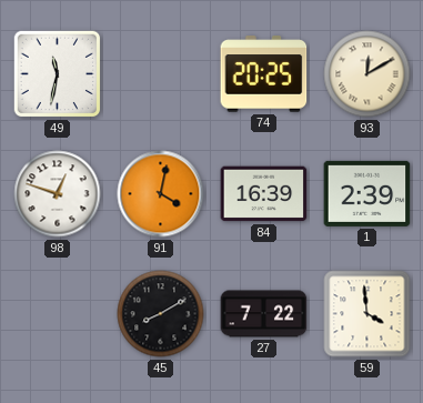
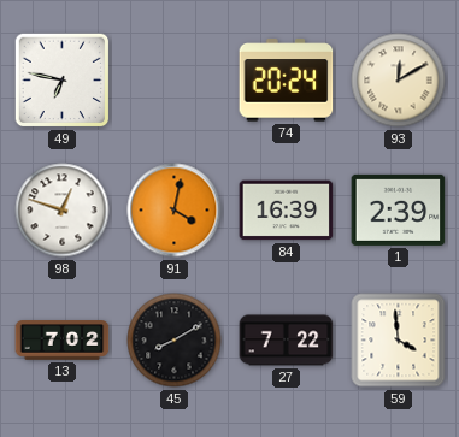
49: 11:32 -> 6:47 (63, 81)
74: 20:25 -> 20:24 (287, 81)
13: none -> 7:02 (63, 341)
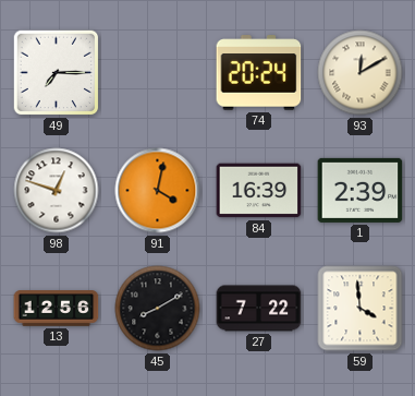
49: 6:47 -> 7:15 (57, 73)
13: 7:02 -> 12:56 (57, 309)
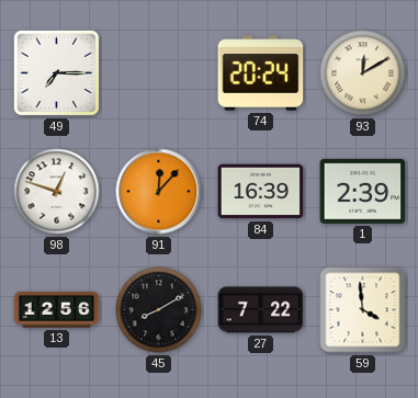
91: 4:02 -> 12:07 (159, 192)
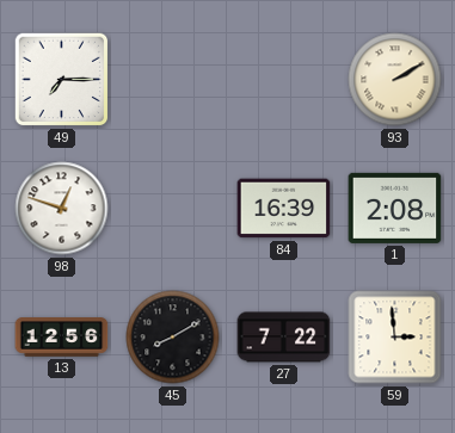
74: 20:24 -> none (261, 73)
93: 12:10 -> 2:10 (395, 80)
91: 12:07 -> none (159, 192)
1: 2:39 -> 2:08 (395, 208)
59: 3:59 -> 2:59 (395, 338)
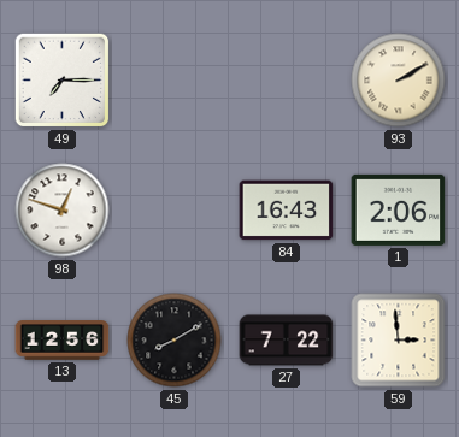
84: 16:39 -> 16:43 (287, 211)
1: 2:08 -> 2:06 (399, 209)
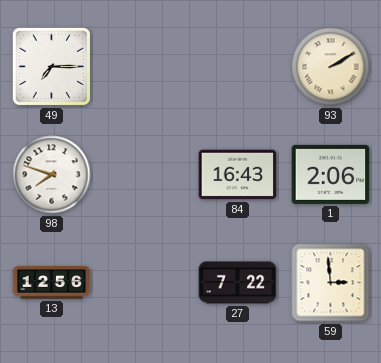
98: 12:48 -> 7:48 (52, 175)
45: 8:10 -> none (175, 341)
